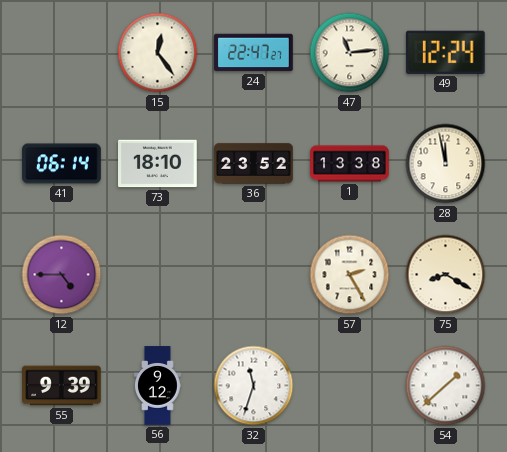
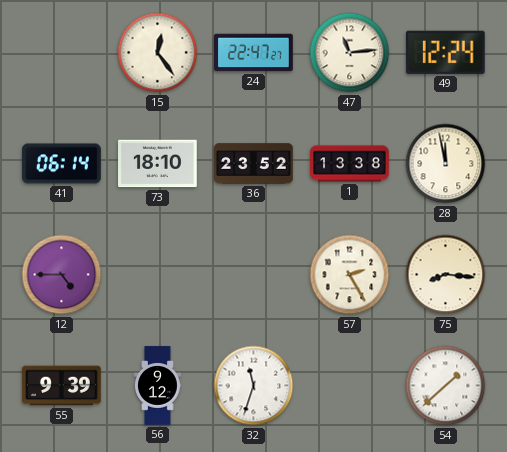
75: 8:20 -> 8:16 (446, 275)
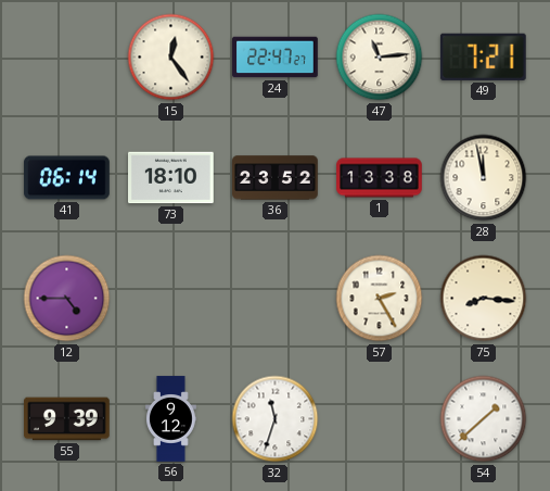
49: 12:24 -> 7:21 (483, 56)
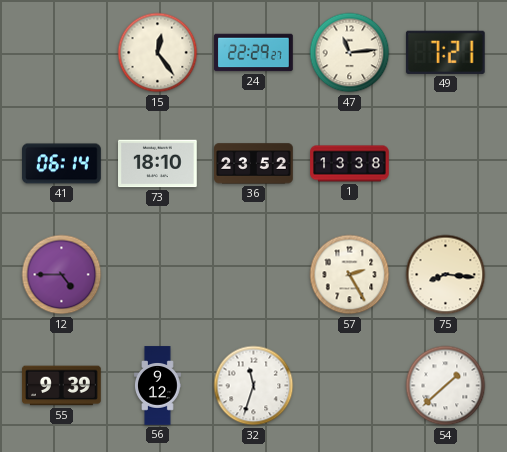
24: 22:47 -> 22:29 (254, 53)
28: 11:58 -> none (484, 178)
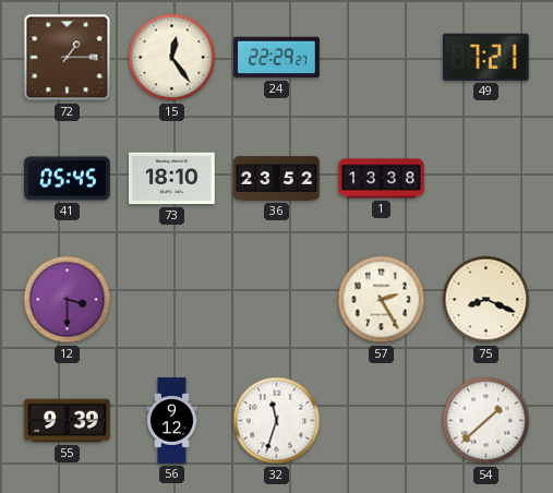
72: none -> 1:15 (68, 58)
47: 11:14 -> none (350, 53)
41: 06:14 -> 05:45 (68, 179)
12: 4:45 -> 3:30 (68, 300)
75: 8:16 -> 8:19 (486, 300)
